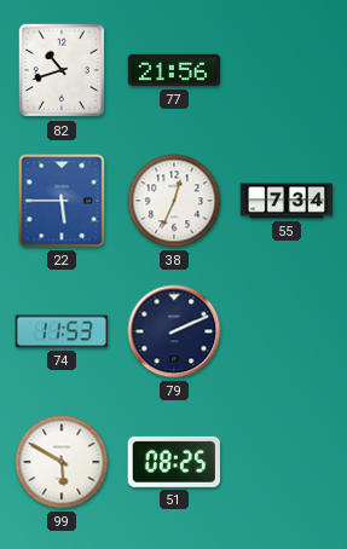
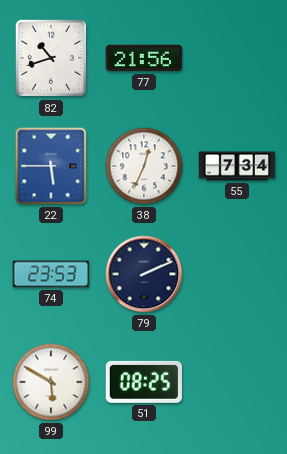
74: 11:53 -> 23:53 (51, 274)
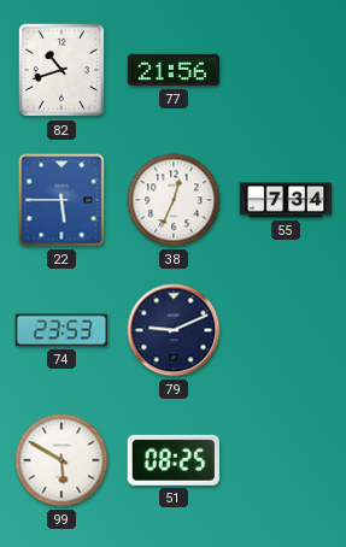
79: 2:11 -> 9:11 (174, 330)
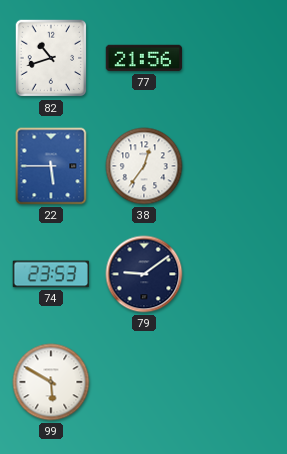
38: 12:34 -> 12:36 (144, 166)
55: 7:34 -> none (286, 200)
79: 9:11 -> 9:09 (144, 274)
51: 08:25 -> none (174, 460)
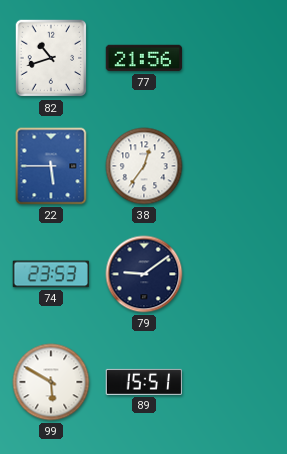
89: none -> 15:51 (144, 382)
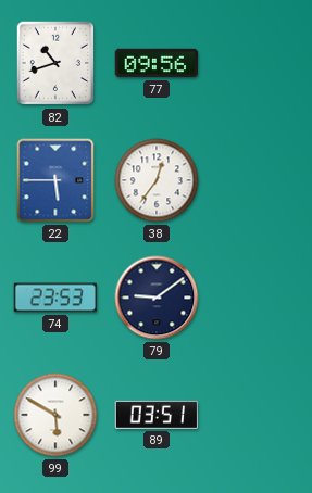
77: 21:56 -> 09:56 (157, 63)
89: 15:51 -> 03:51 (157, 415)
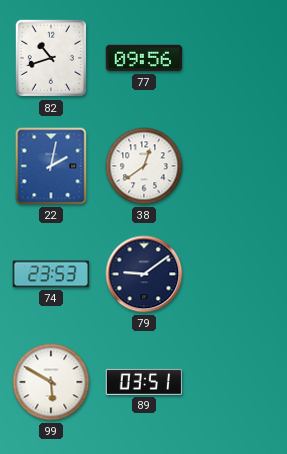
22: 5:45 -> 2:02 (51, 166)
38: 12:36 -> 12:39 (144, 166)
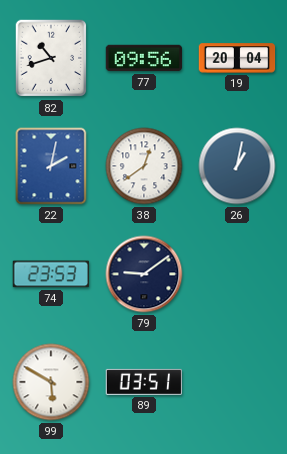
19: none -> 20:04 (237, 58)
26: none -> 1:02 (237, 166)
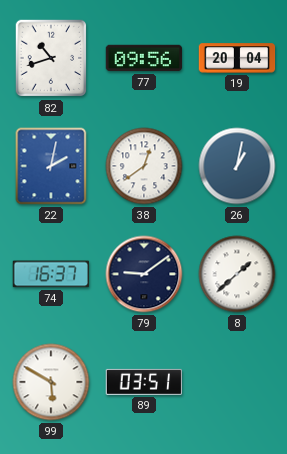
74: 23:53 -> 16:37 (51, 274)
8: none -> 1:38 (237, 274)
